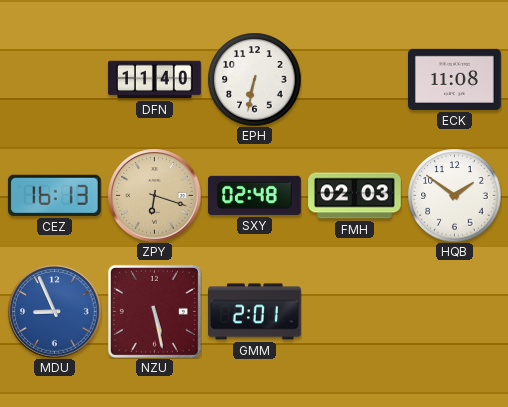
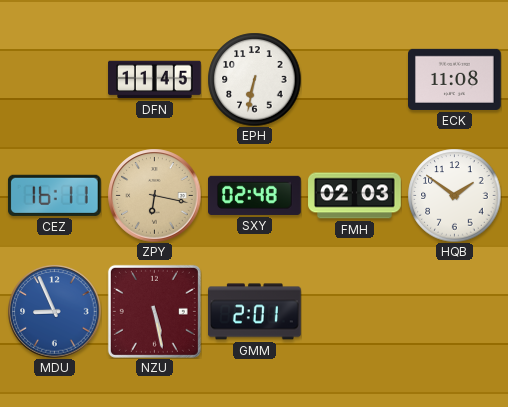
DFN: 11:40 -> 11:45 (155, 80)
CEZ: 16:13 -> 16:11 (54, 195)
ZPY: 6:18 -> 6:17 (154, 195)
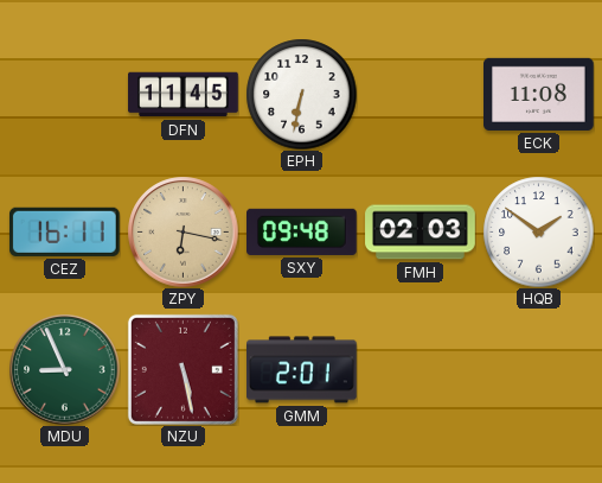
SXY: 02:48 -> 09:48 (302, 231)
MDU dial: blue -> green (64, 369)
